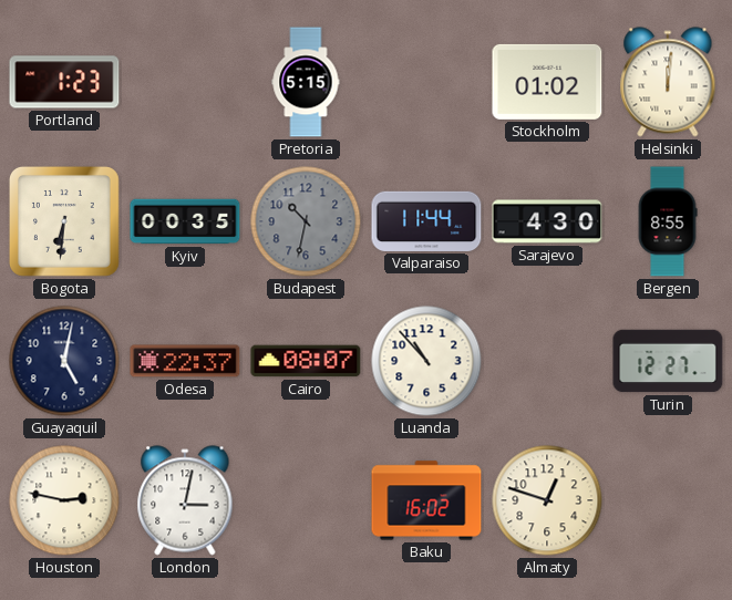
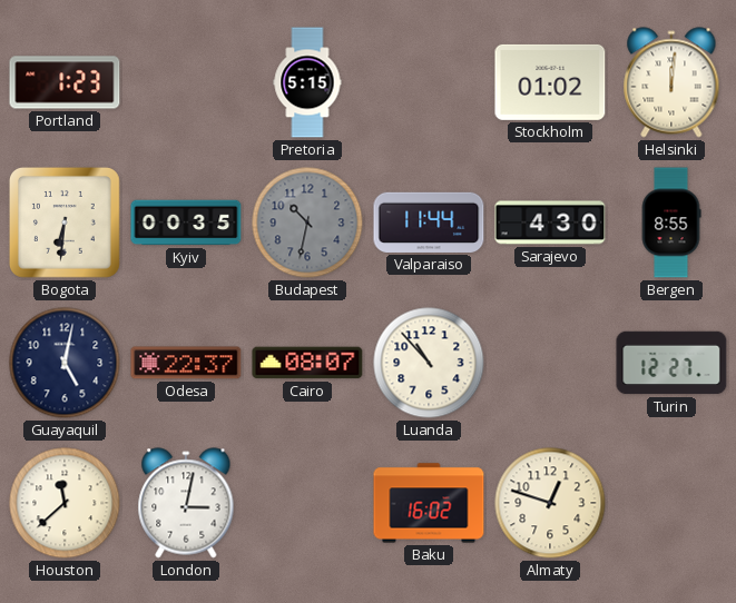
Houston: 2:47 -> 11:38 (65, 503)
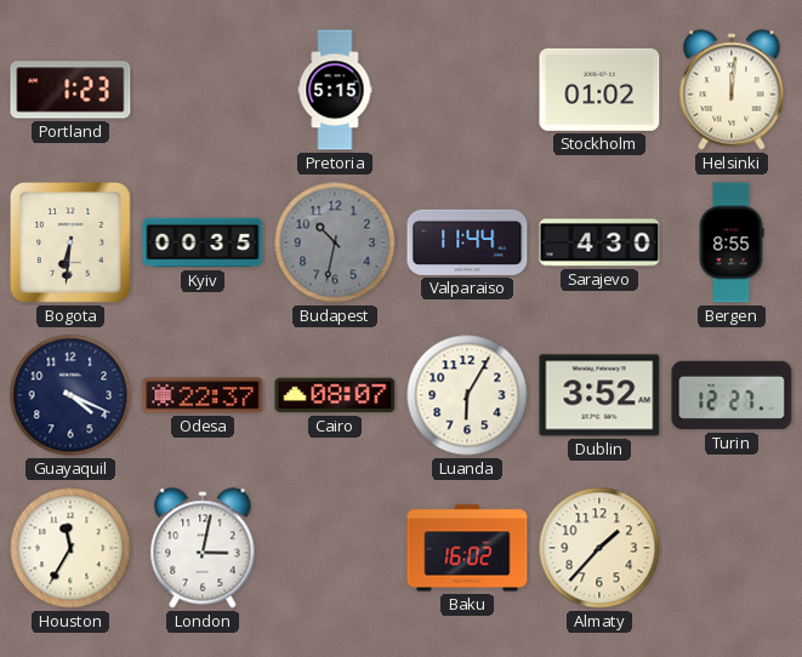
Guayaquil: 5:02 -> 4:19 (70, 395)
Luanda: 10:53 -> 6:05 (467, 395)
Dublin: none -> 3:52 (599, 395)
Houston: 11:38 -> 11:35 (70, 548)
Almaty: 12:48 -> 1:37 (599, 548)
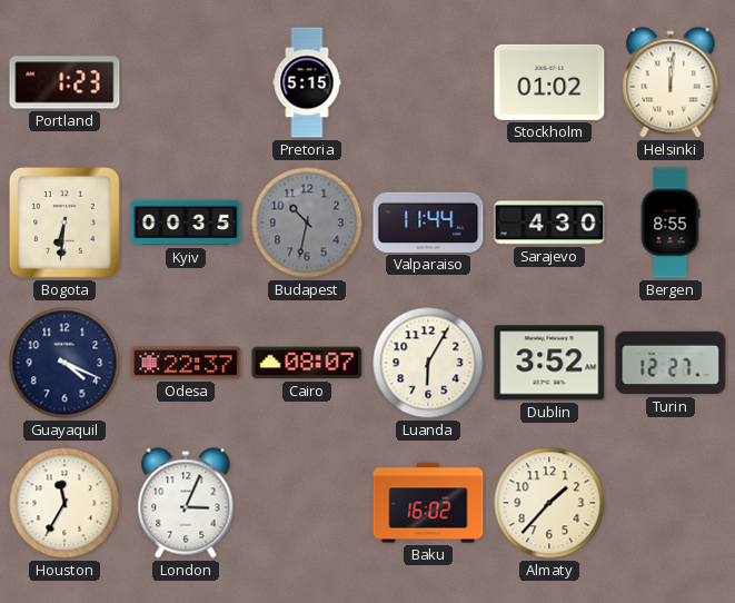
London: 3:02 -> 3:04 (186, 503)
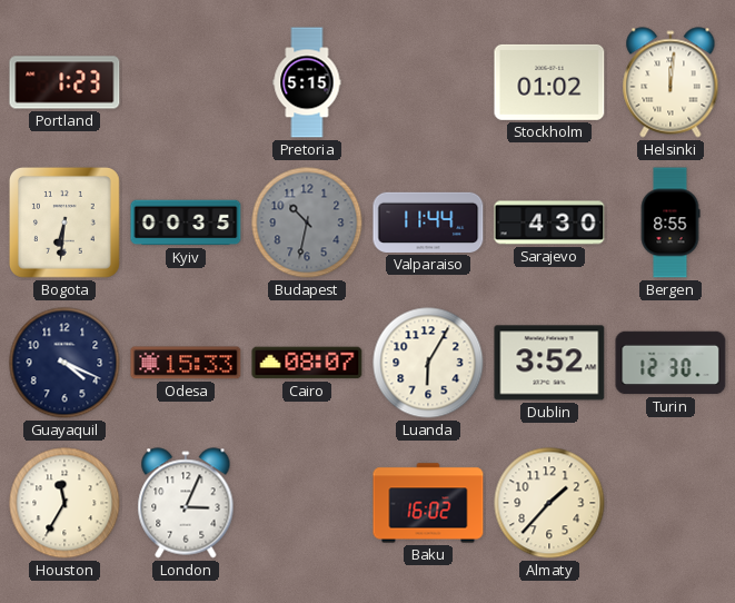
Odesa: 22:37 -> 15:33 (186, 363)
Turin: 12:27 -> 12:30 (671, 363)
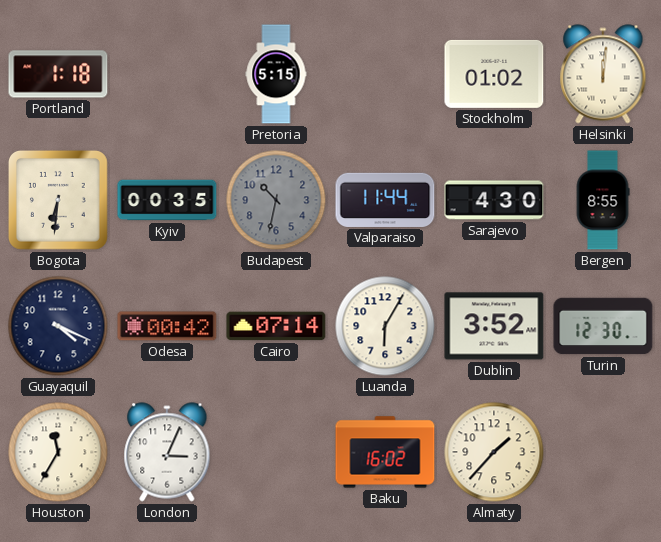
Portland: 1:23 -> 1:18 (58, 74)
Odesa: 15:33 -> 00:42 (167, 326)
Cairo: 08:07 -> 07:14 (276, 326)
